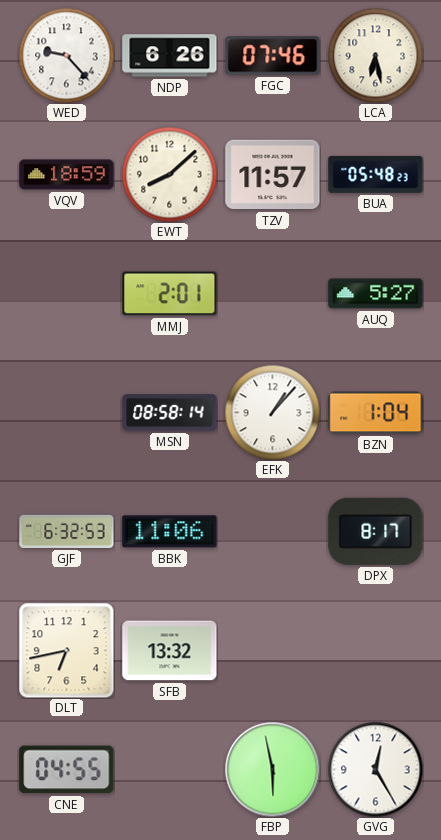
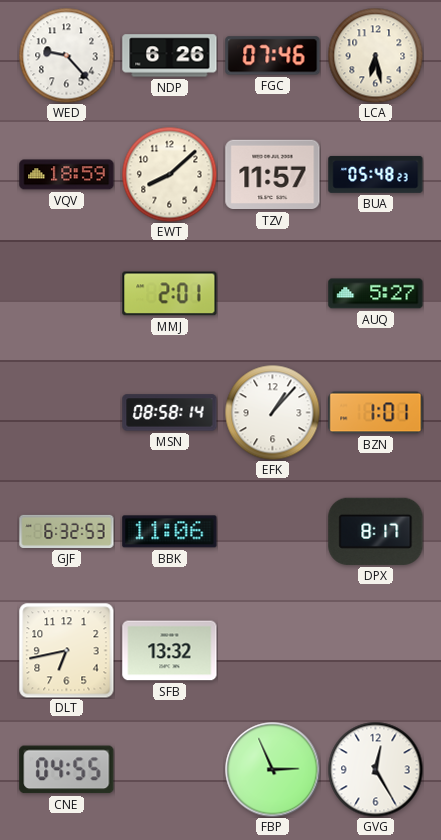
BZN: 1:04 -> 1:01 (376, 413)
FBP: 5:58 -> 2:56 (272, 769)
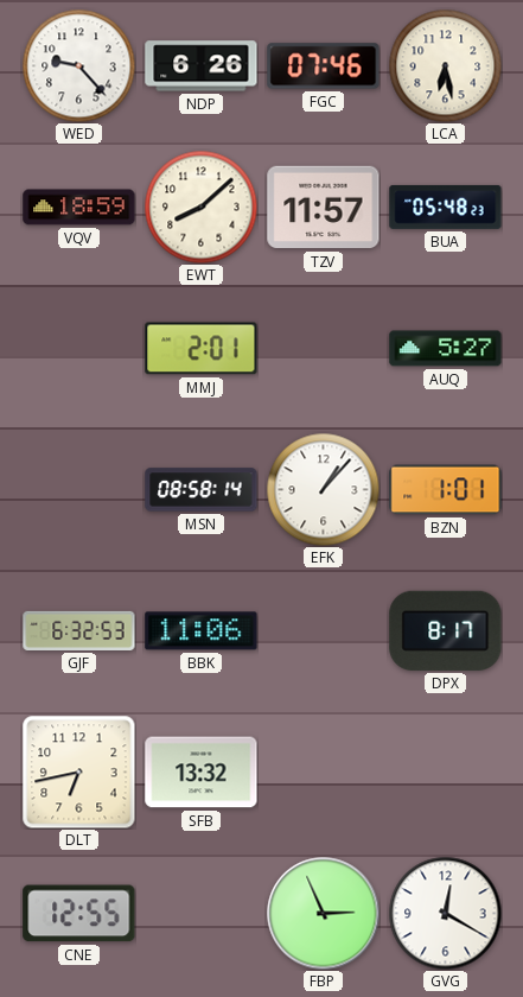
CNE: 04:55 -> 12:55 (79, 914)
GVG: 12:25 -> 12:20 (445, 913)
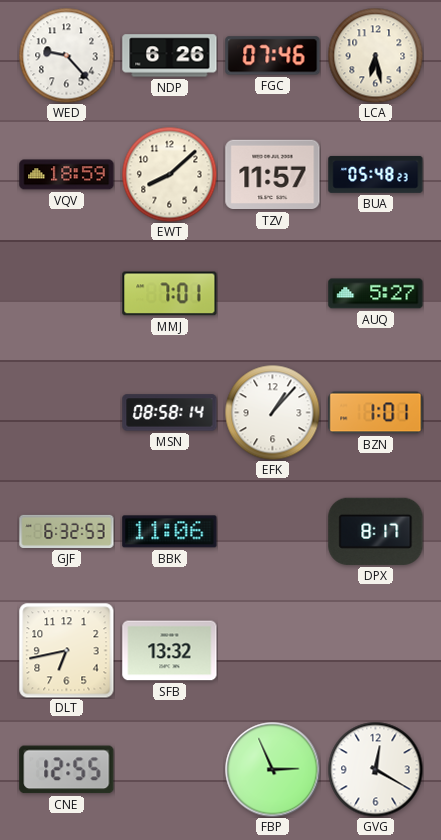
MMJ: 2:01 -> 7:01 (170, 294)
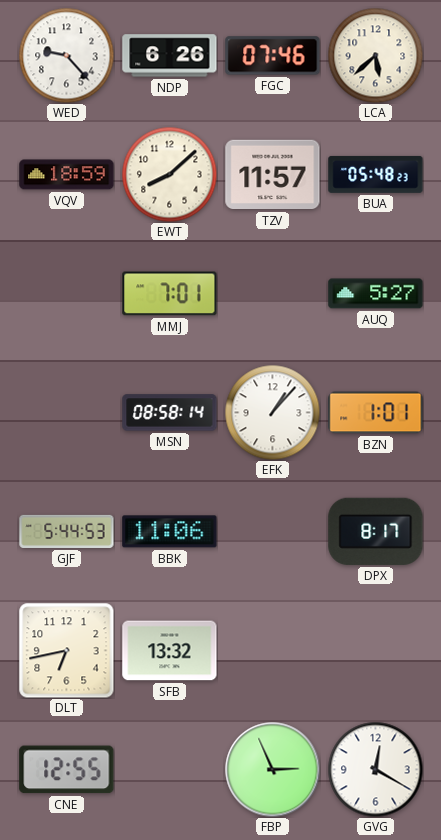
LCA: 6:28 -> 5:38 (375, 55)
GJF: 6:32 -> 5:44 (67, 531)
